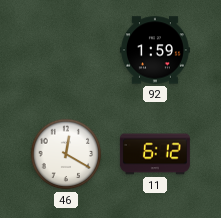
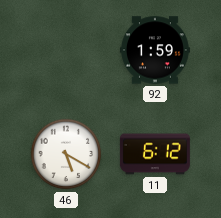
46: 12:20 -> 5:20 (66, 154)
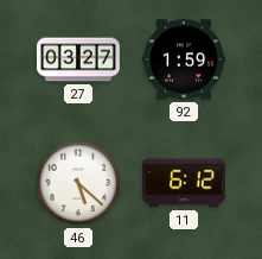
27: none -> 03:27 (78, 59)
46: 5:20 -> 5:22 (78, 183)
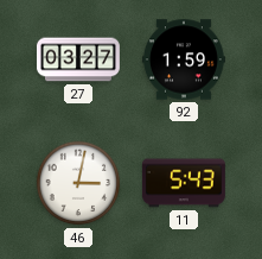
46: 5:22 -> 3:02 (78, 183)
11: 6:12 -> 5:43 (184, 183)
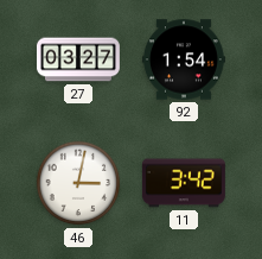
92: 1:59 -> 1:54 (184, 59)
11: 5:43 -> 3:42 (184, 183)
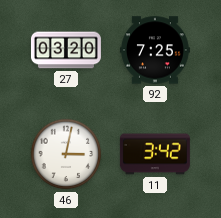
27: 03:27 -> 03:20 (66, 50)
92: 1:54 -> 7:25 (155, 50)
